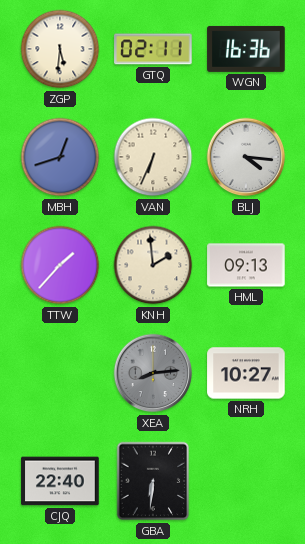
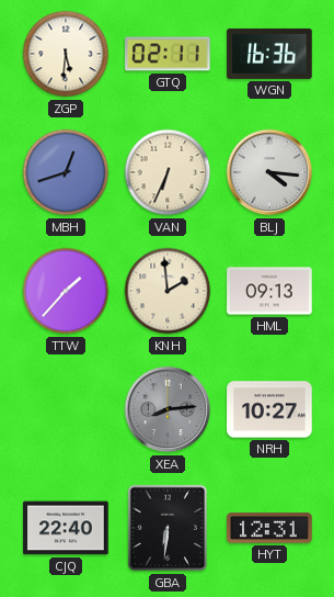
HYT: none -> 12:31 (269, 528)
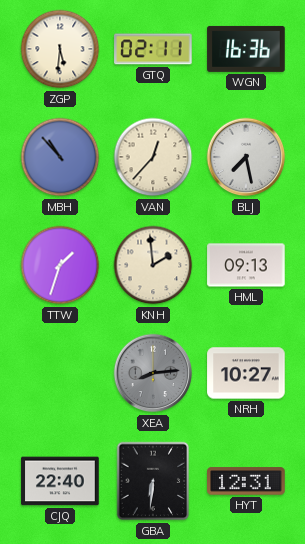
MBH: 12:42 -> 10:53 (60, 157)
VAN: 6:34 -> 12:37 (153, 157)
BLJ: 4:16 -> 7:28 (246, 157)
TTW: 1:37 -> 1:33 (60, 265)
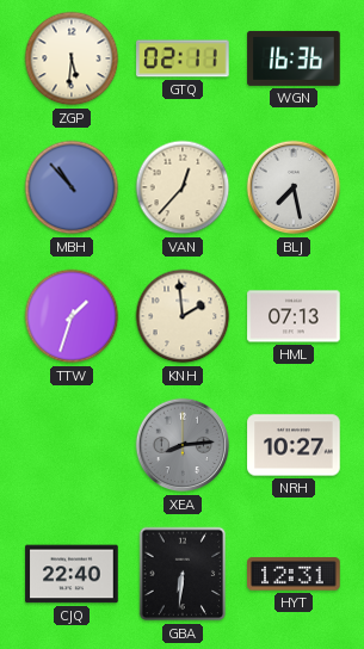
HML: 09:13 -> 07:13 (294, 316)
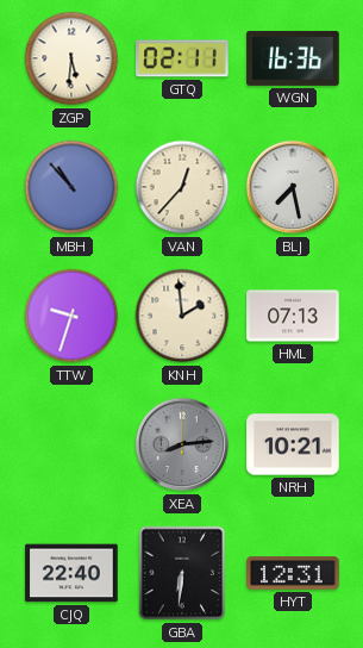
TTW: 1:33 -> 9:33 (71, 316)
NRH: 10:27 -> 10:21 (293, 444)
